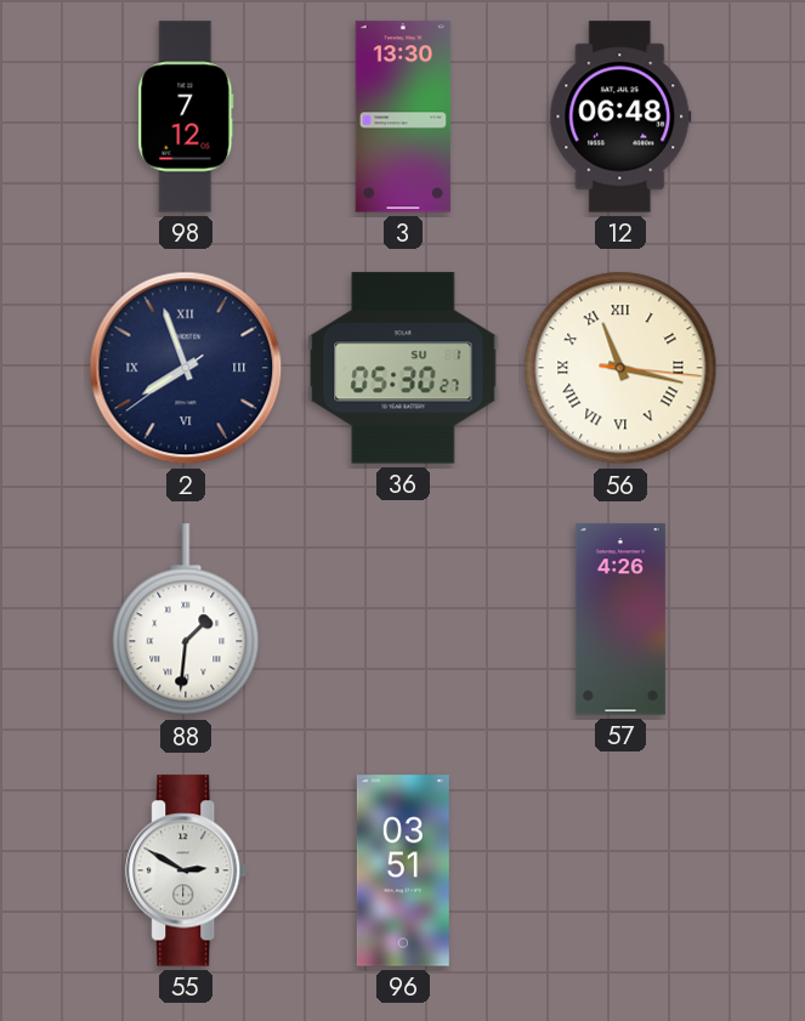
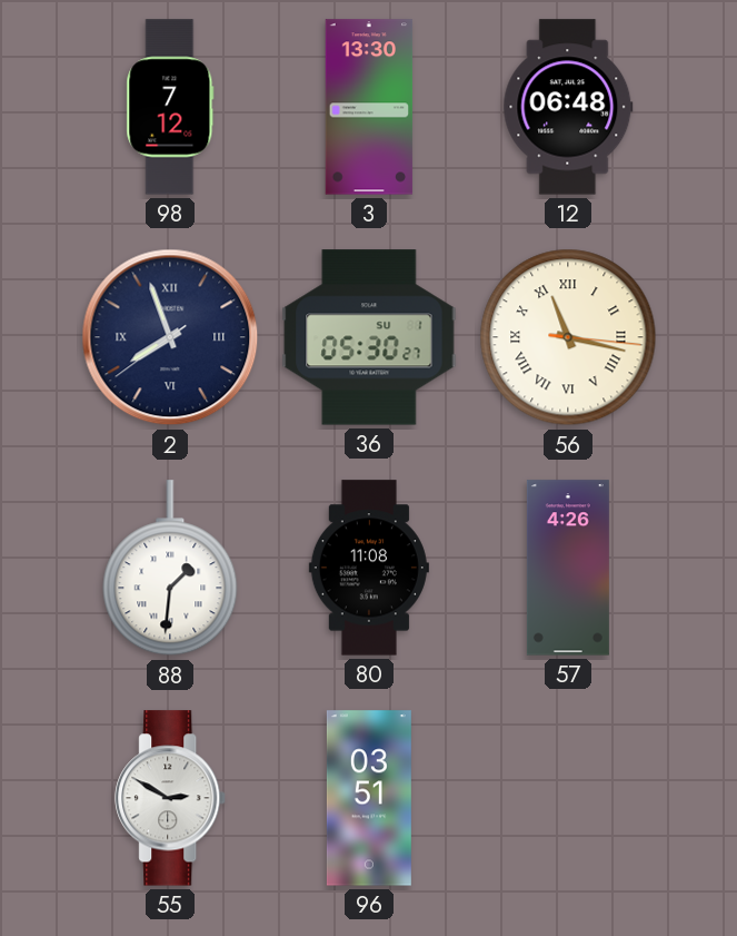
80: none -> 11:08 (369, 568)
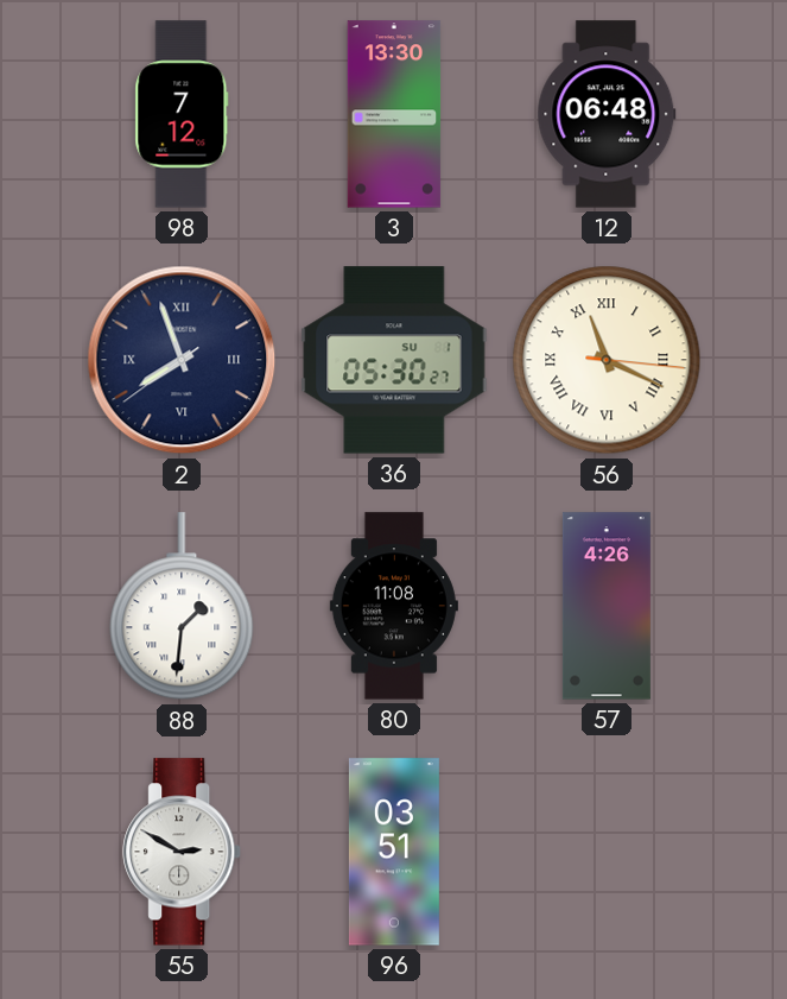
56: 11:17 -> 11:19 (607, 360)
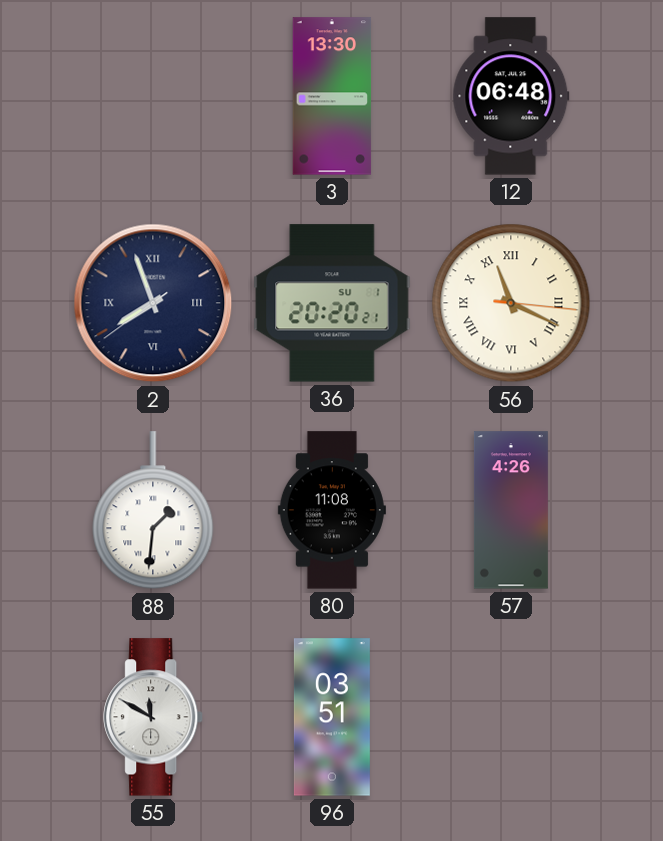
98: 7:12 -> none (182, 114)
36: 05:30 -> 20:20 (332, 303)
55: 2:50 -> 11:50 (154, 717)
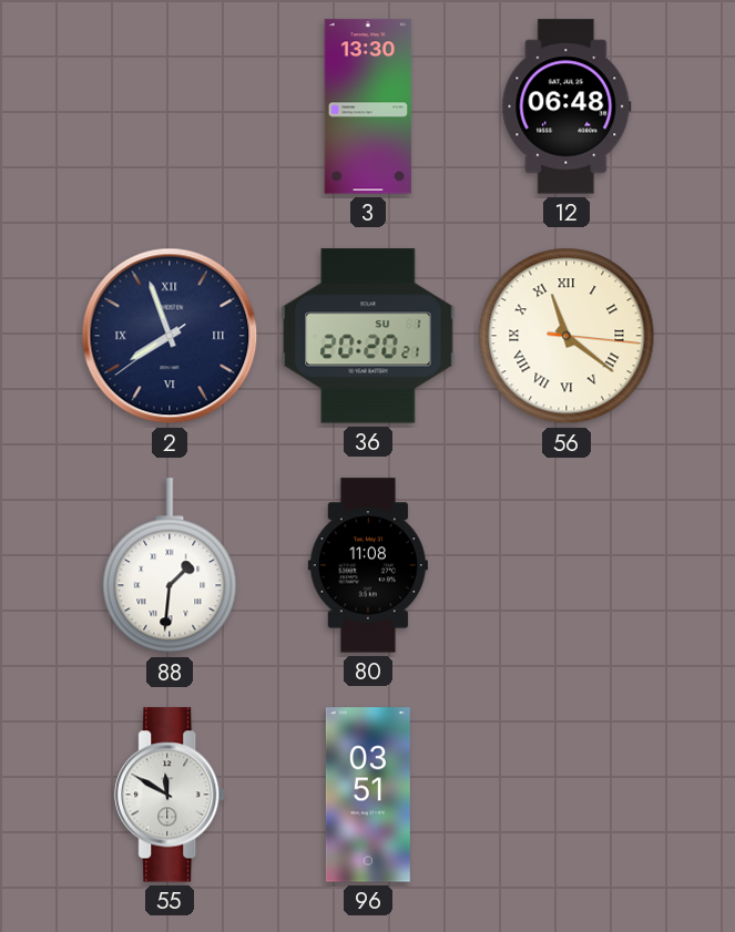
56: 11:19 -> 11:21 (566, 336)
57: 4:26 -> none (511, 510)
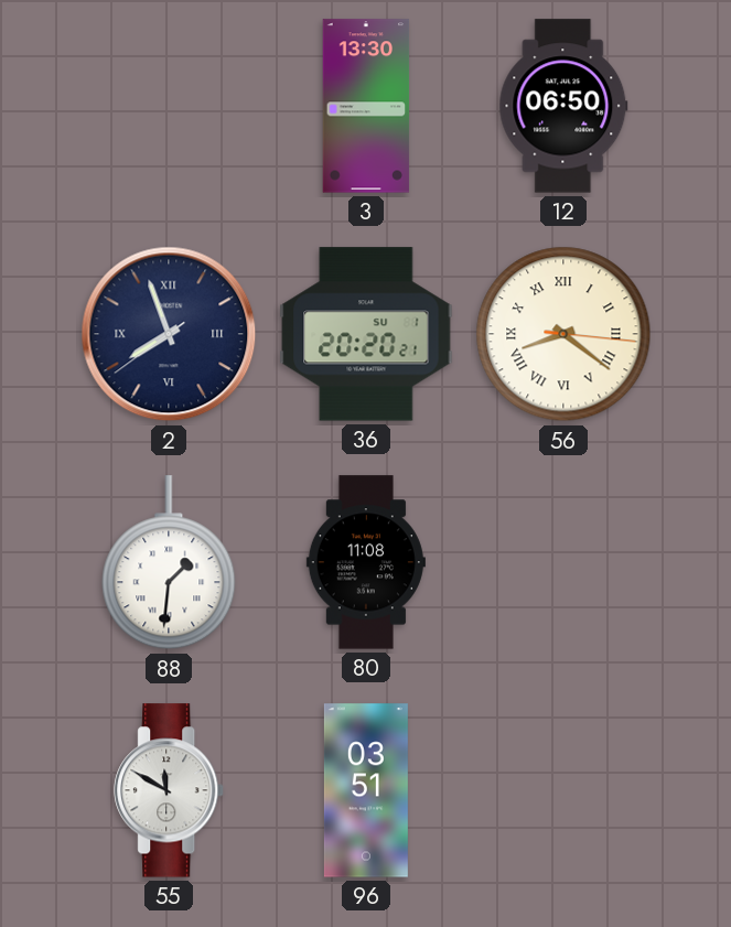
12: 06:48 -> 06:50 (563, 106)
56: 11:21 -> 8:21 (563, 334)
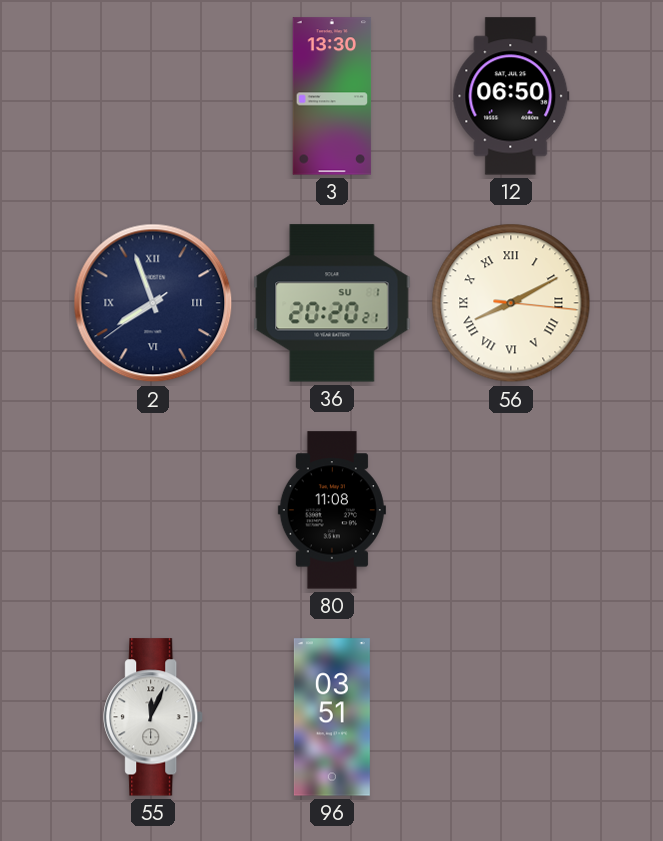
56: 8:21 -> 8:10 (511, 303)
88: 1:31 -> none (169, 563)
55: 11:50 -> 12:04 (154, 717)
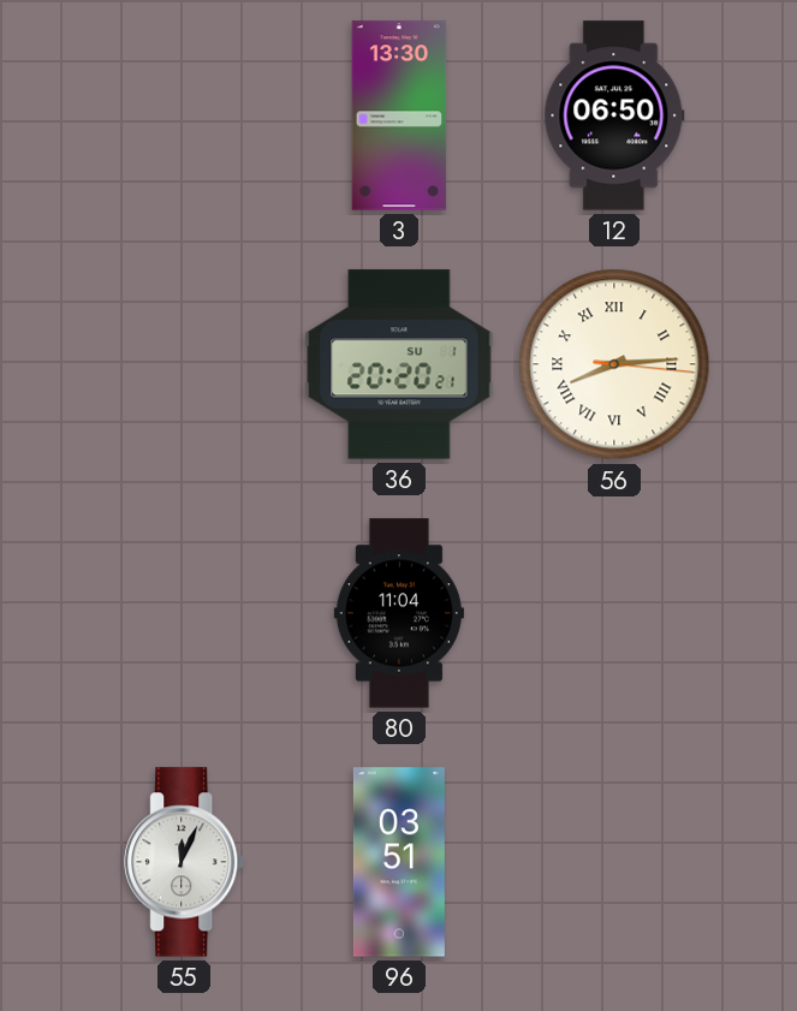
2: 7:56 -> none (153, 303)
56: 8:10 -> 8:14 (614, 364)
80: 11:08 -> 11:04 (399, 613)
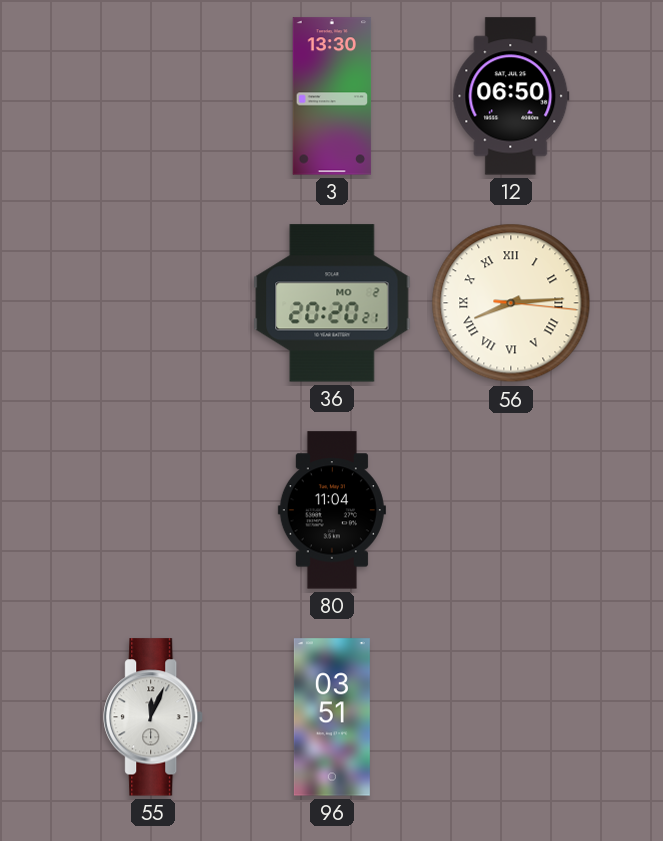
36 date: SU 1 -> MO 2 (332, 303)
